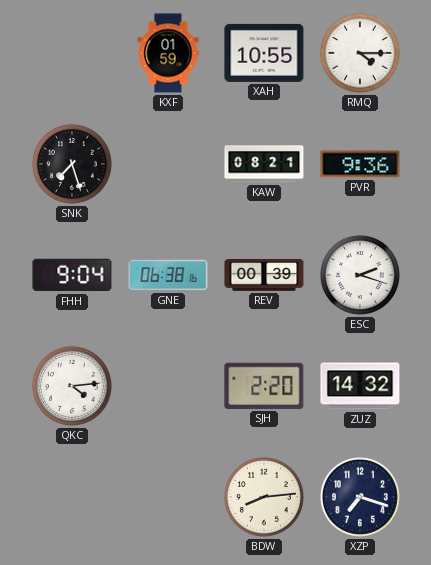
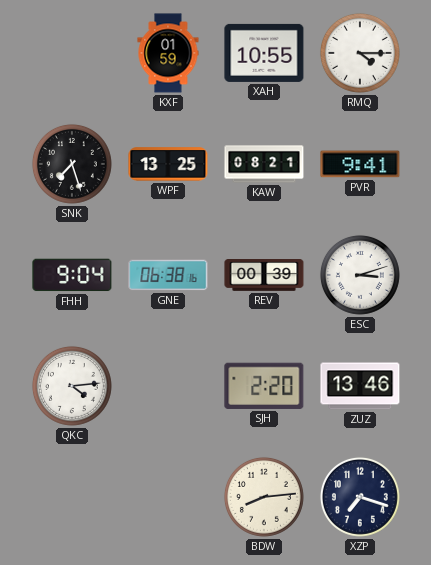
WPF: none -> 13:25 (168, 164)
PVR: 9:36 -> 9:41 (360, 164)
ESC: 2:18 -> 3:12 (360, 275)
ZUZ: 14:32 -> 13:46 (360, 386)
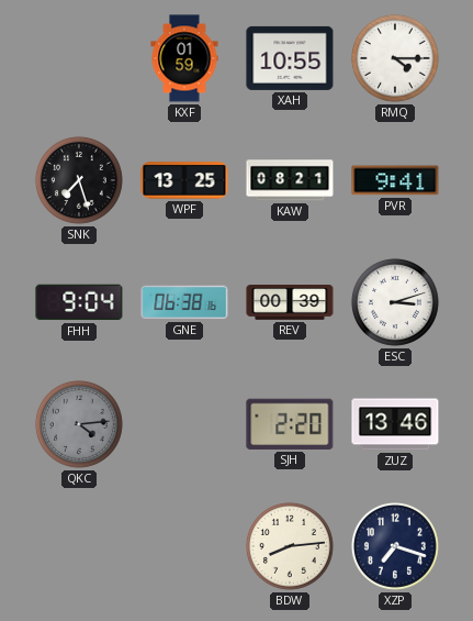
QKC dial: white -> grey (79, 424)
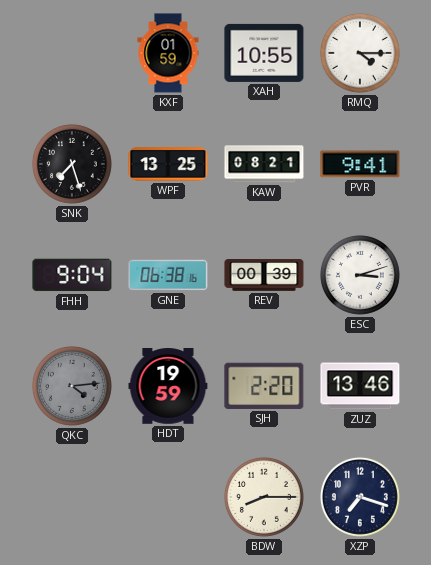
HDT: none -> 19:59 (168, 386)
BDW: 8:14 -> 8:15 (264, 497)
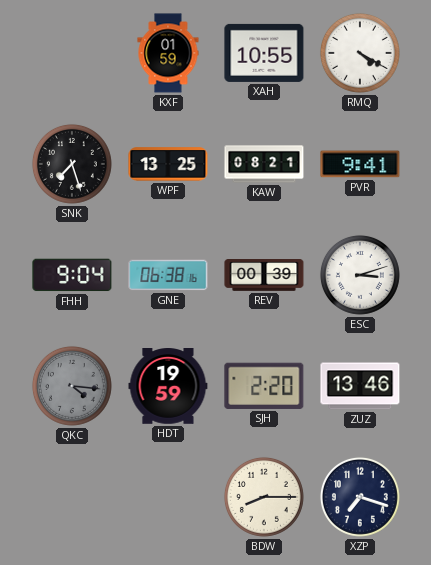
RMQ: 4:15 -> 4:20 (360, 53)
QKC: 4:14 -> 4:16 (72, 386)
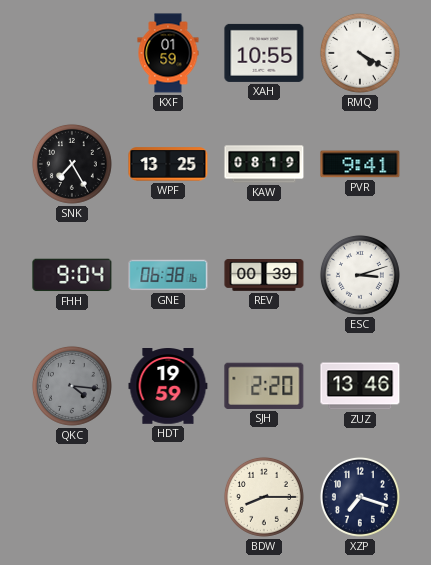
SNK: 7:27 -> 7:25 (72, 164)
KAW: 08:21 -> 08:19 (264, 164)
